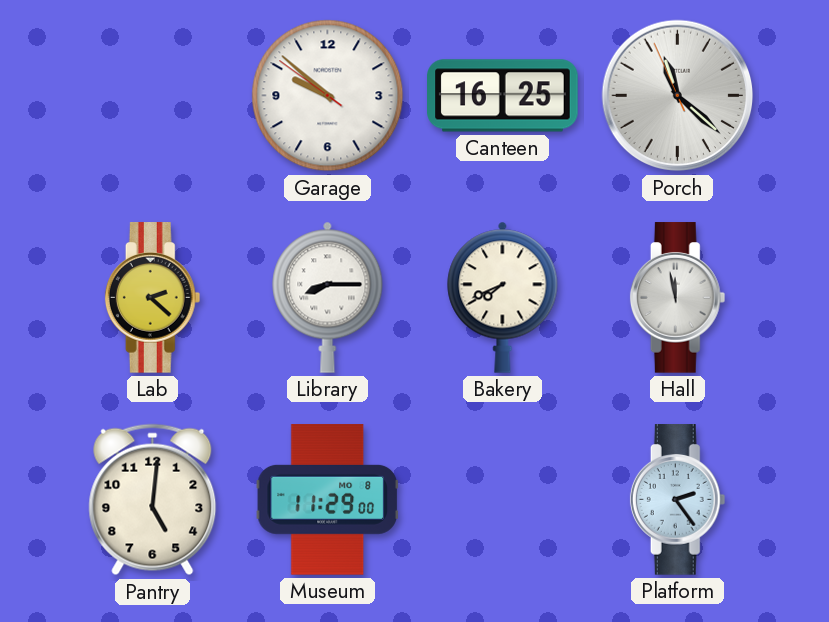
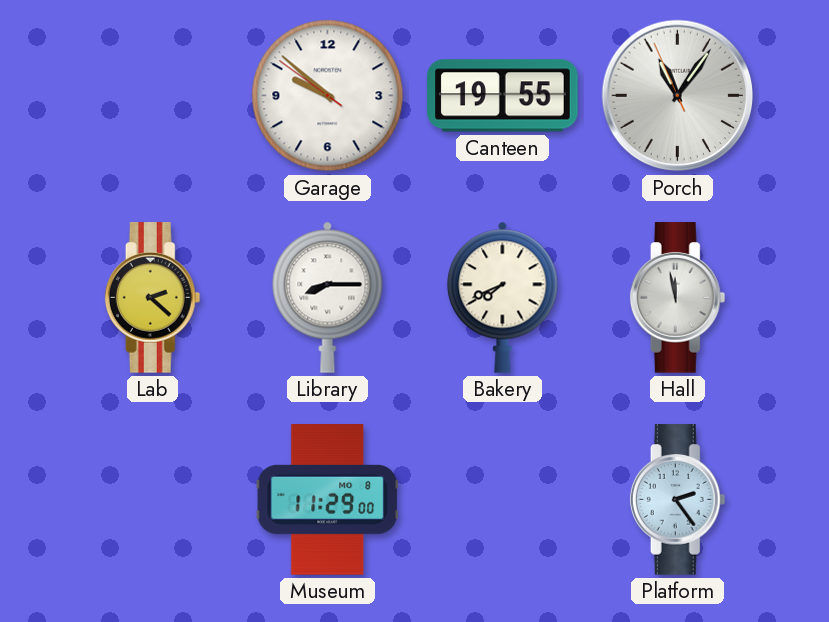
Canteen: 16:25 -> 19:55 (503, 96)
Porch: 11:21 -> 11:05 (678, 96)
Pantry: 5:01 -> none (153, 500)
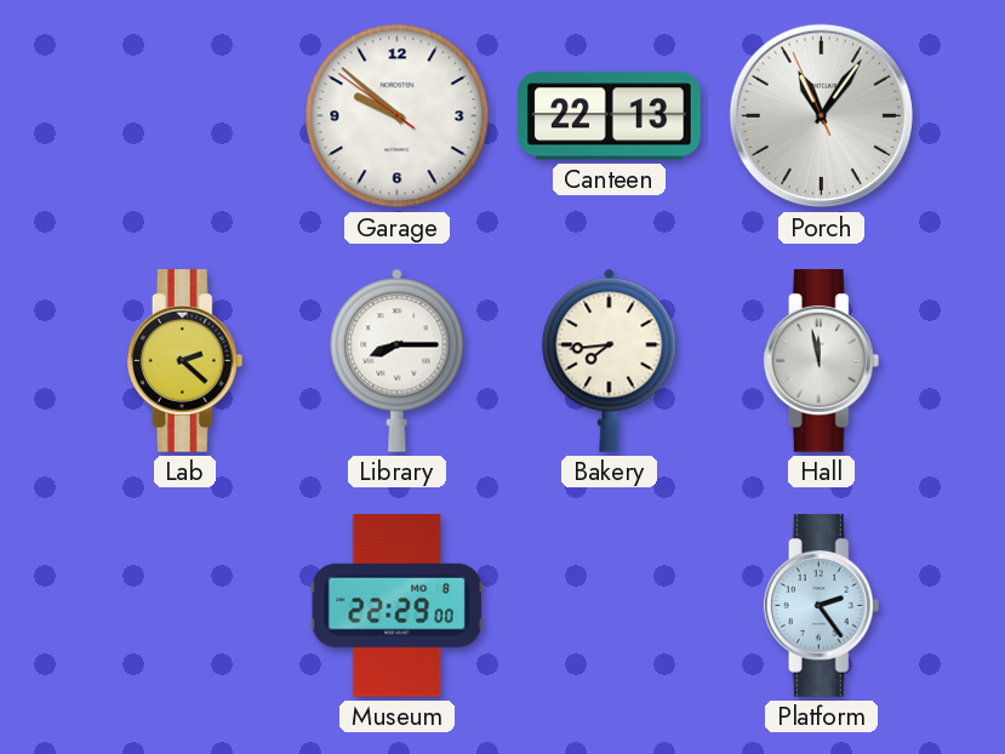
Canteen: 19:55 -> 22:13 (610, 116)
Bakery: 7:41 -> 7:44 (610, 360)
Museum: 11:29 -> 22:29 (396, 606)
